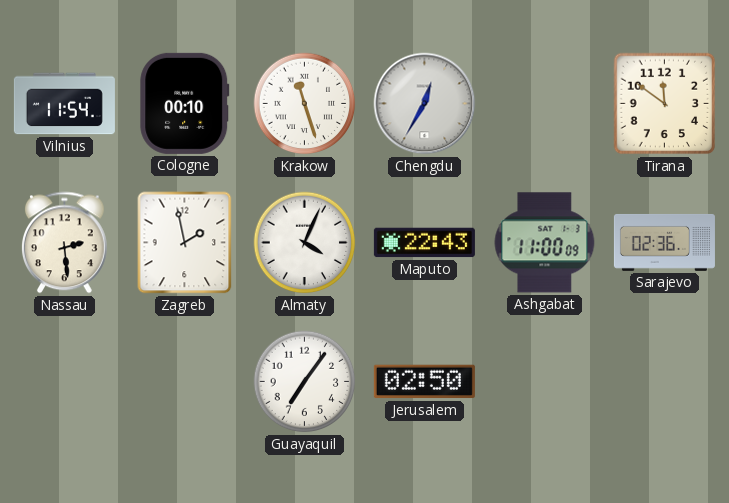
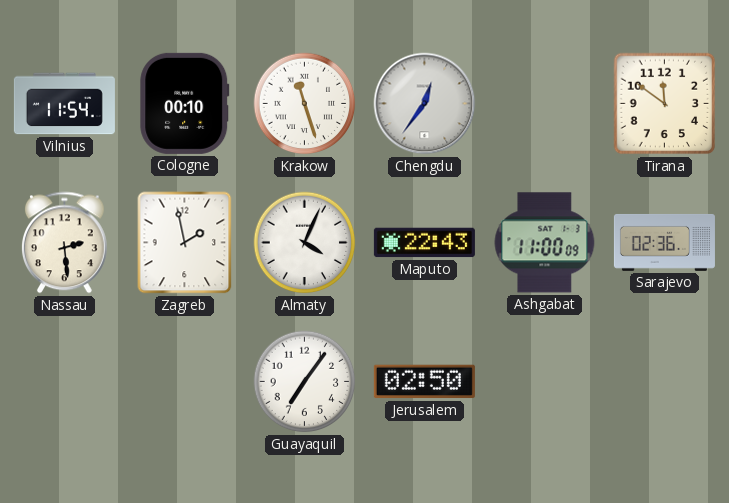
Chengdu: 12:35 -> 12:36 (425, 104)
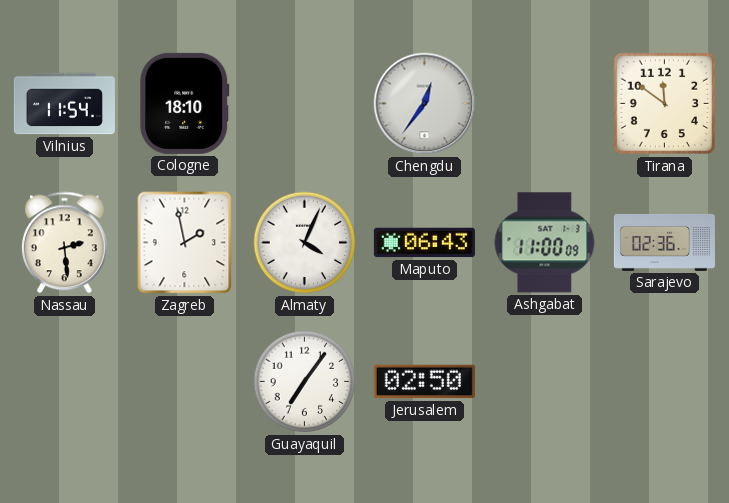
Cologne: 00:10 -> 18:10 (185, 103)
Krakow: 11:27 -> none (305, 104)
Maputo: 22:43 -> 06:43 (424, 243)
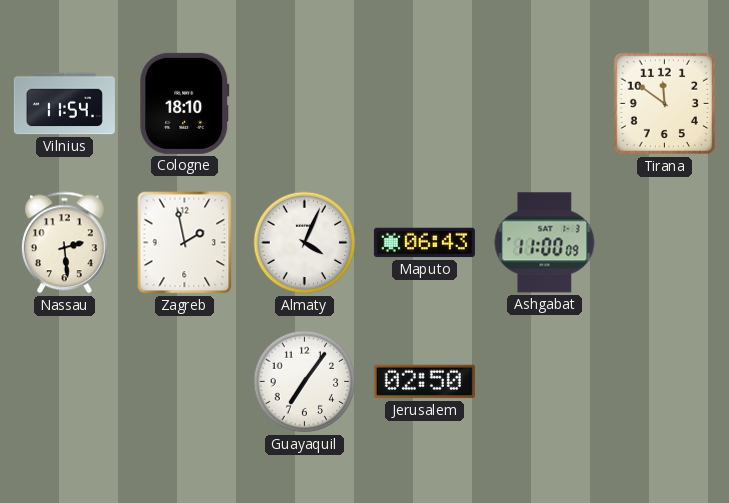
Chengdu: 12:36 -> none (425, 104)
Sarajevo: 02:36 -> none (664, 242)
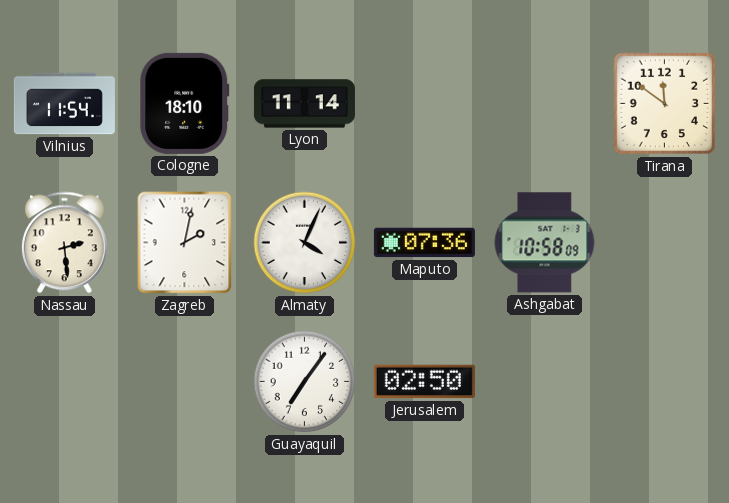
Lyon: none -> 11:14 (304, 104)
Zagreb: 1:58 -> 2:02 (185, 243)
Maputo: 06:43 -> 07:36 (424, 243)
Ashgabat: 11:00 -> 10:58 (545, 243)
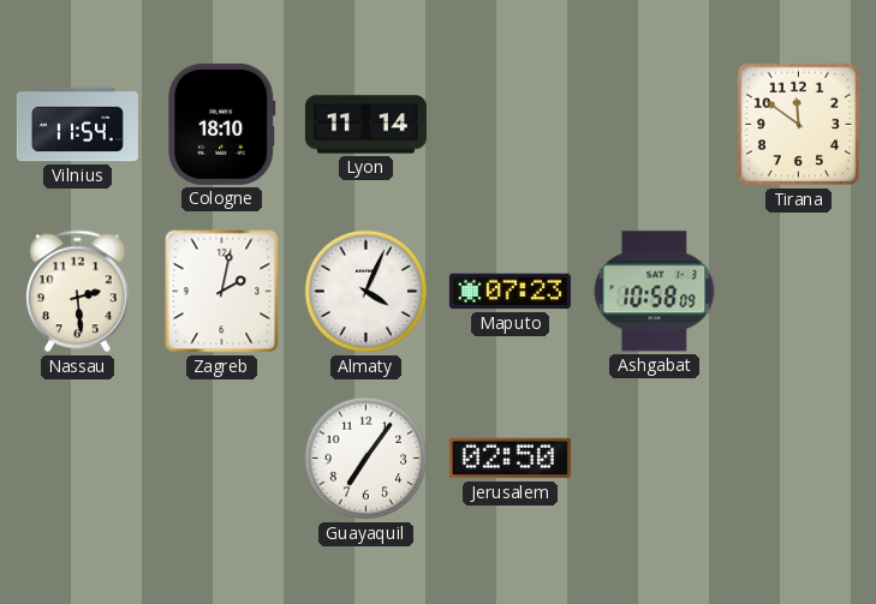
Maputo: 07:36 -> 07:23 (509, 292)
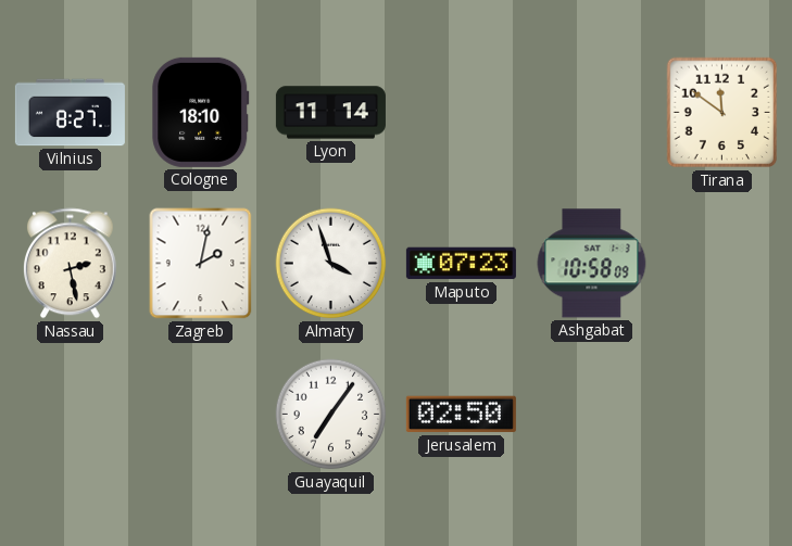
Vilnius: 11:54 -> 8:27 (70, 113)
Nassau: 2:29 -> 2:28 (71, 264)
Almaty: 4:04 -> 3:57 (331, 264)
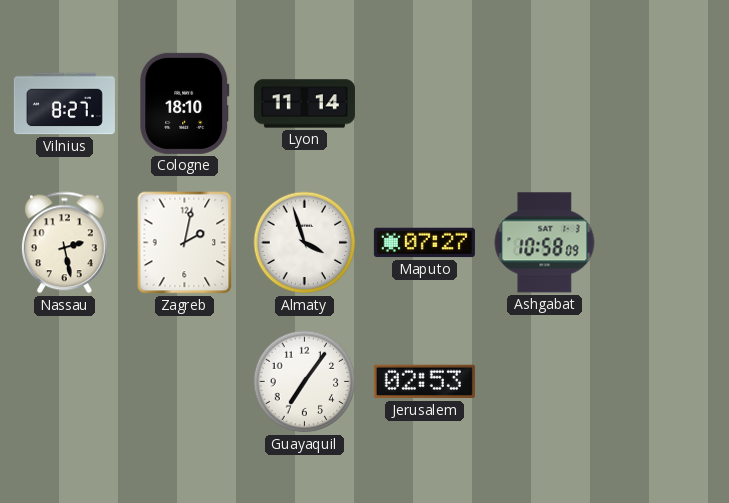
Tirana: 11:51 -> none (722, 113)
Maputo: 07:23 -> 07:27 (424, 243)
Jerusalem: 02:50 -> 02:53 (424, 382)
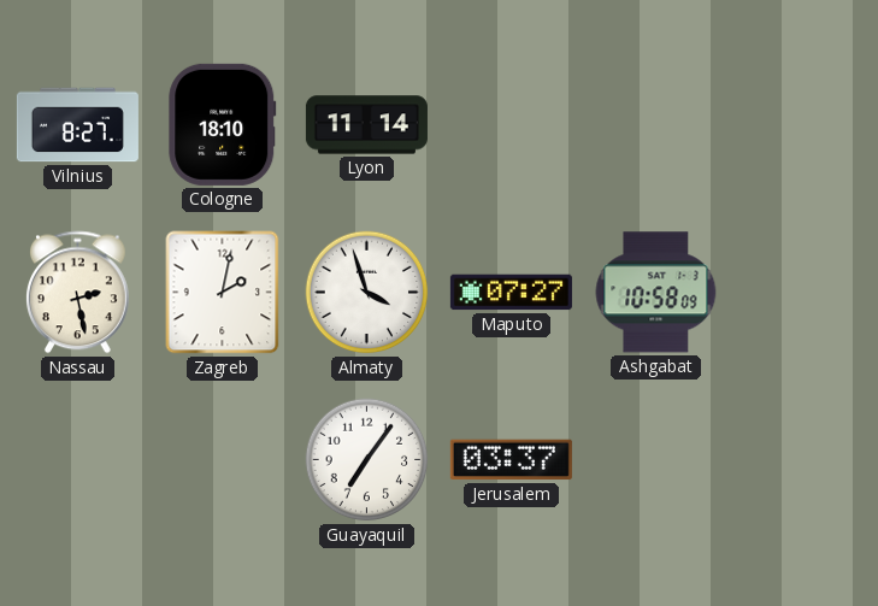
Jerusalem: 02:53 -> 03:37 (511, 460)
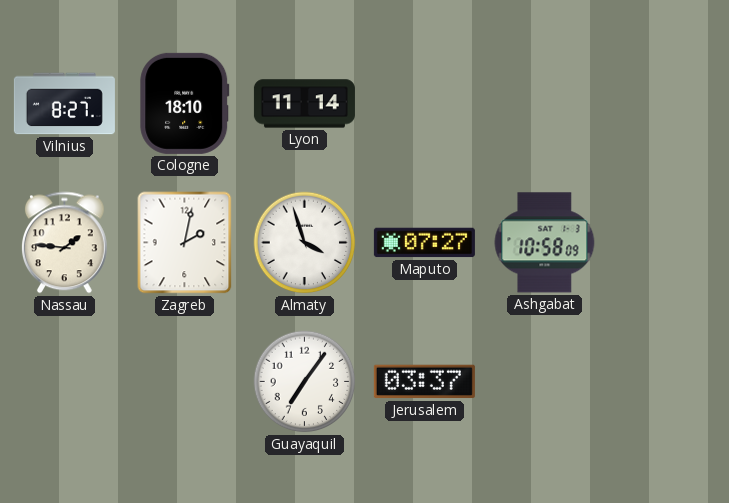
Nassau: 2:28 -> 1:46 (65, 243)
